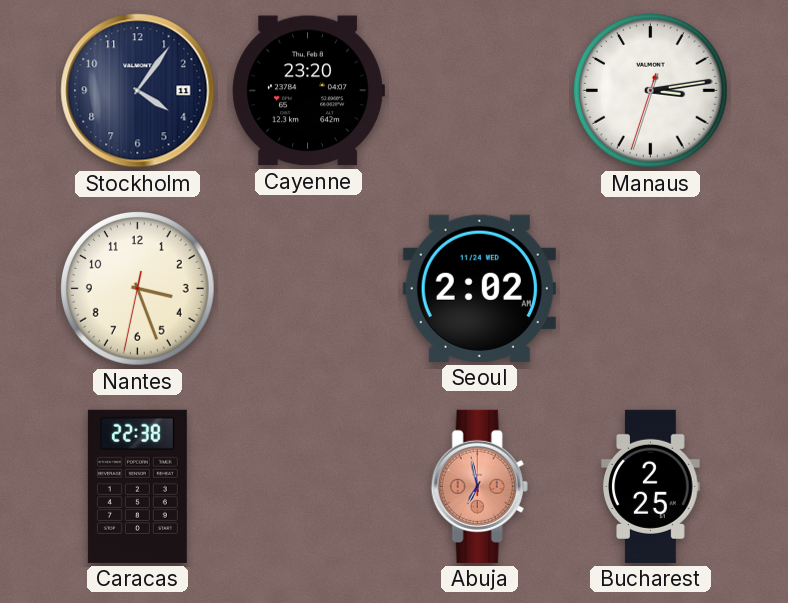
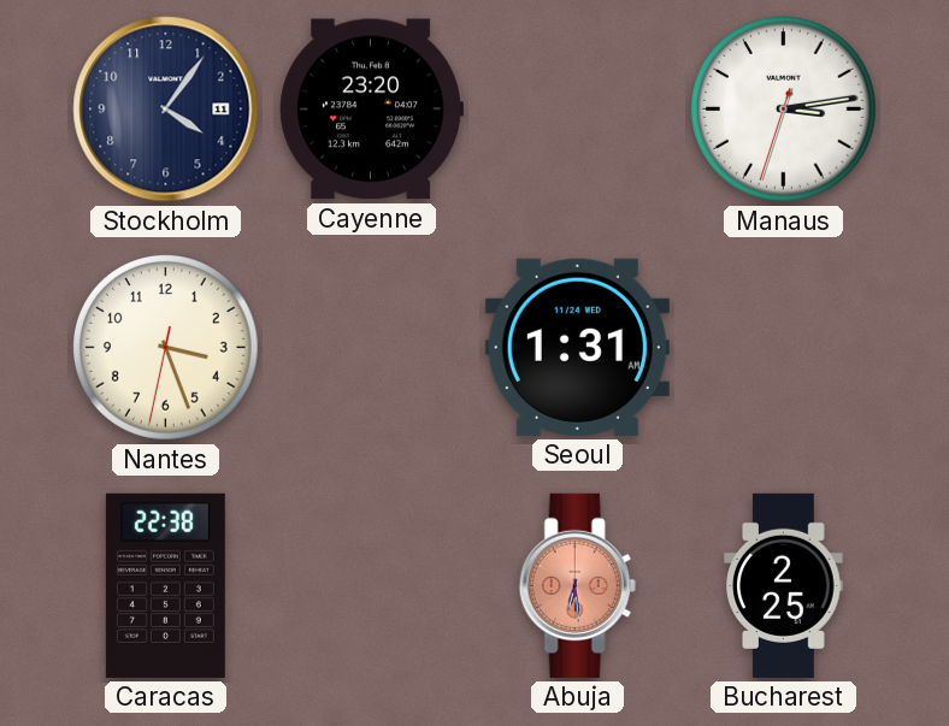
Seoul: 2:02 -> 1:31 (577, 347)
Abuja: 6:58 -> 6:29 (577, 585)
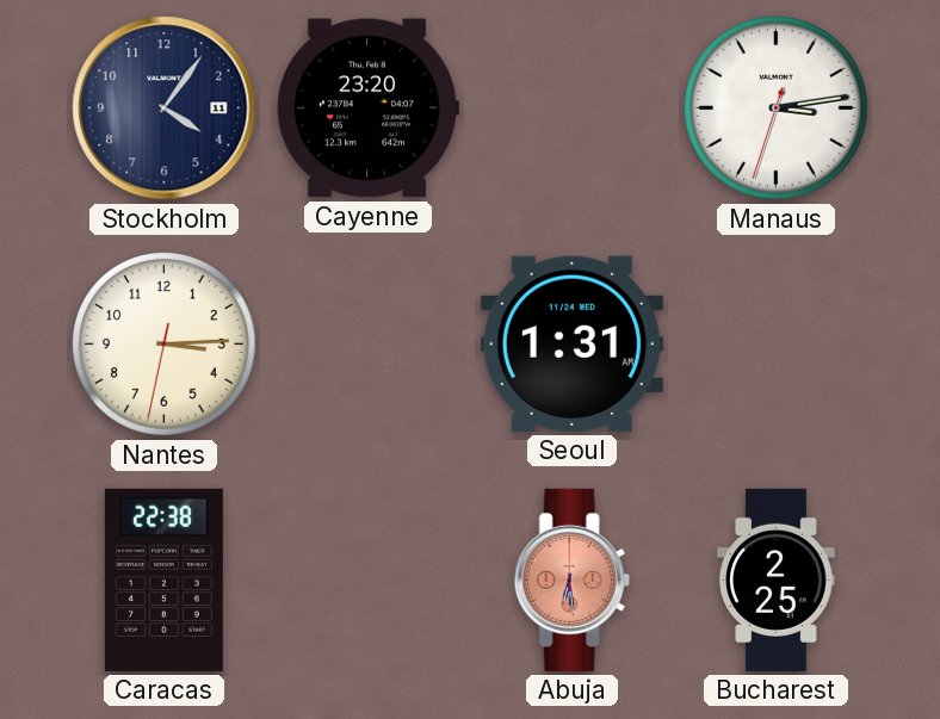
Nantes: 3:26 -> 3:14 (163, 343)
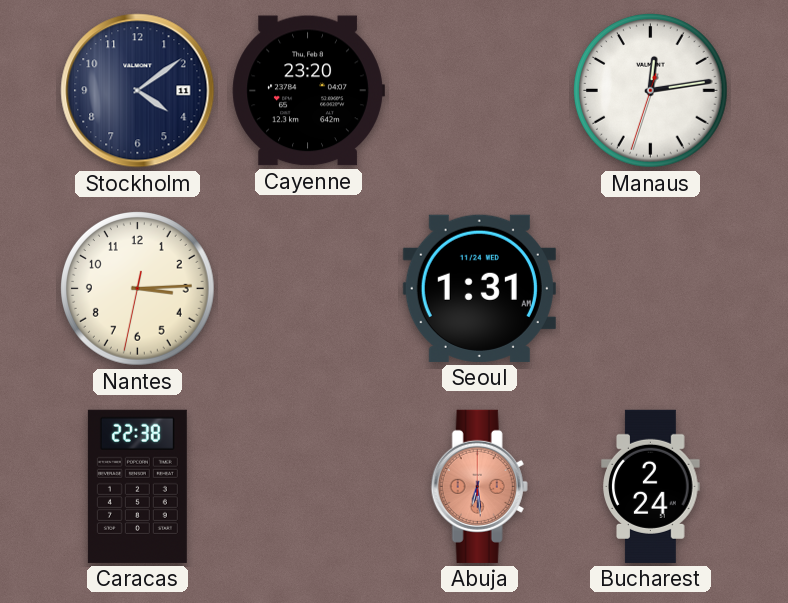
Stockholm: 4:06 -> 4:09 (138, 91)
Manaus: 3:13 -> 12:13 (650, 90)
Bucharest: 2:25 -> 2:24 (651, 486)
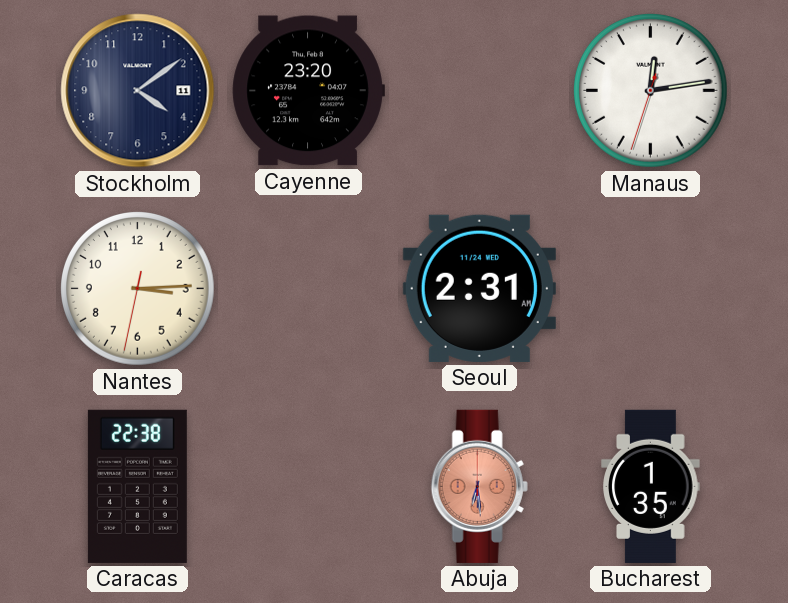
Seoul: 1:31 -> 2:31 (479, 288)
Bucharest: 2:24 -> 1:35 (651, 486)
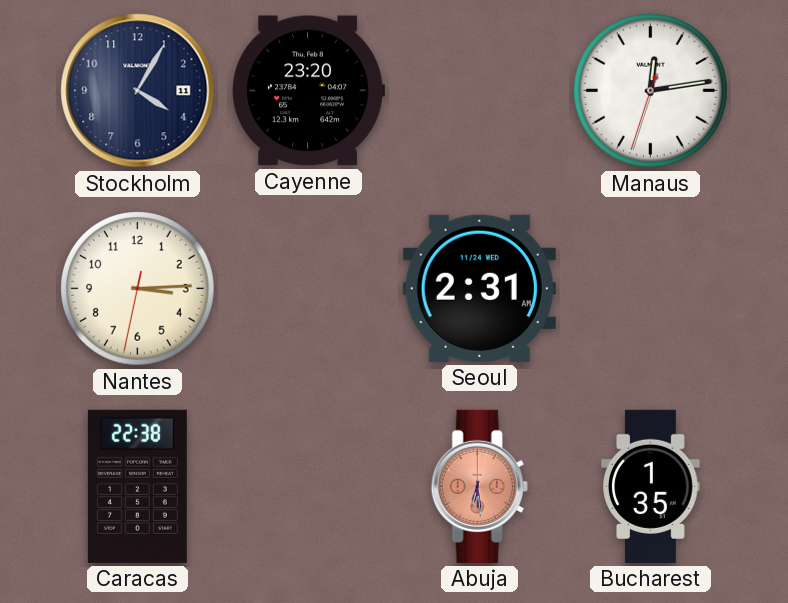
Stockholm: 4:09 -> 4:05 (138, 91)
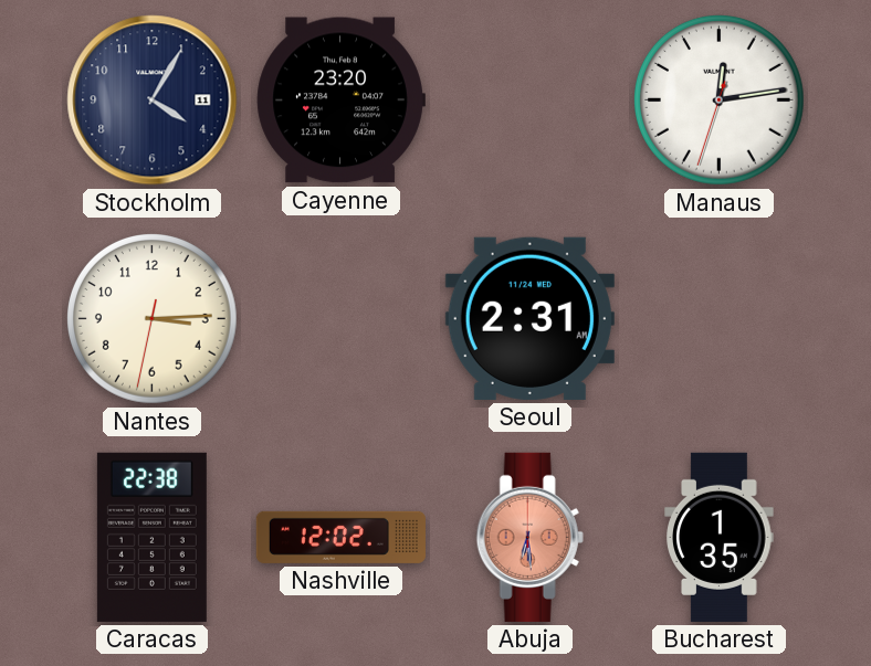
Nashville: none -> 12:02 (340, 537)
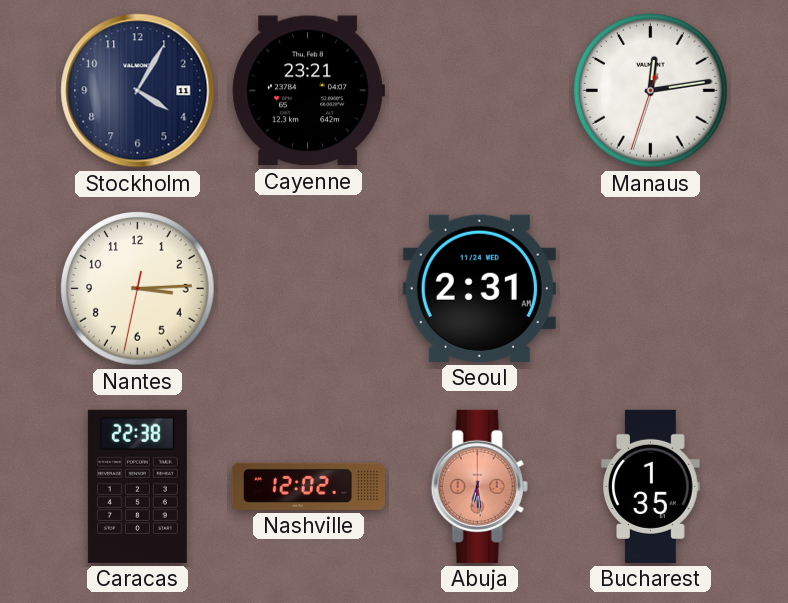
Cayenne: 23:20 -> 23:21 (308, 91)
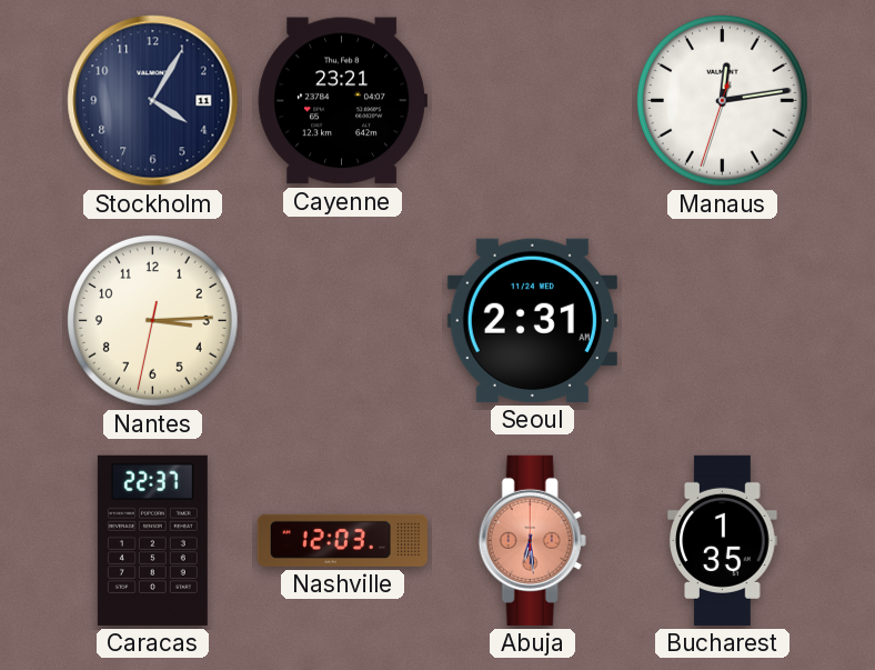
Caracas: 22:38 -> 22:37 (152, 540)
Nashville: 12:02 -> 12:03 (342, 540)
